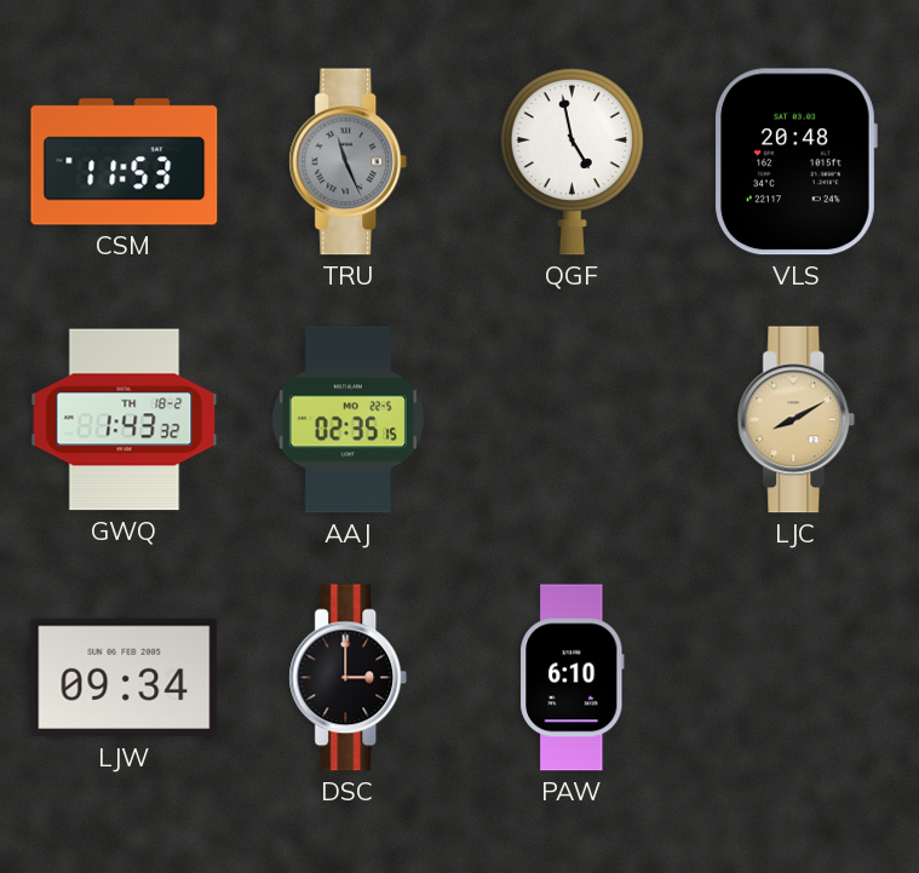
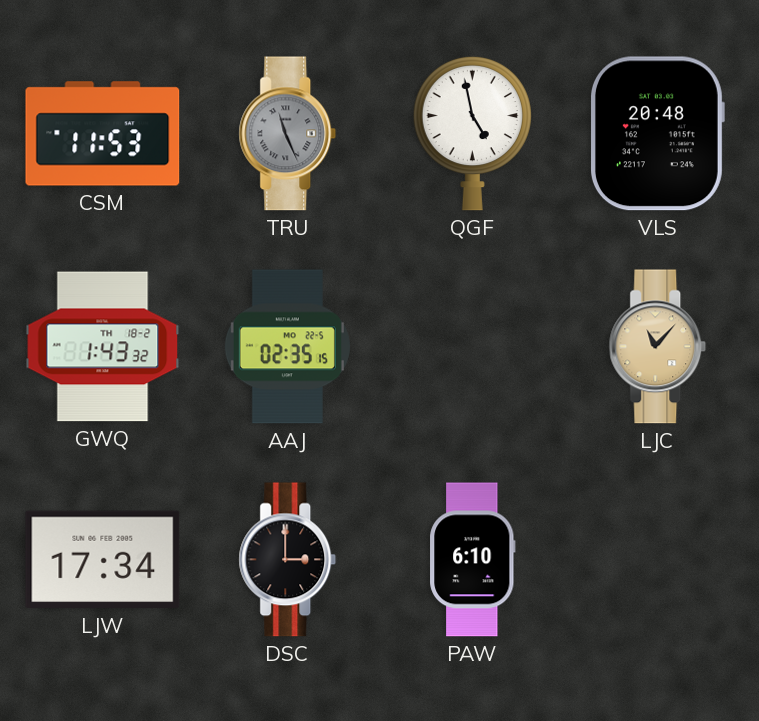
LJC: 8:10 -> 11:07 (658, 347)
LJW: 09:34 -> 17:34 (103, 560)
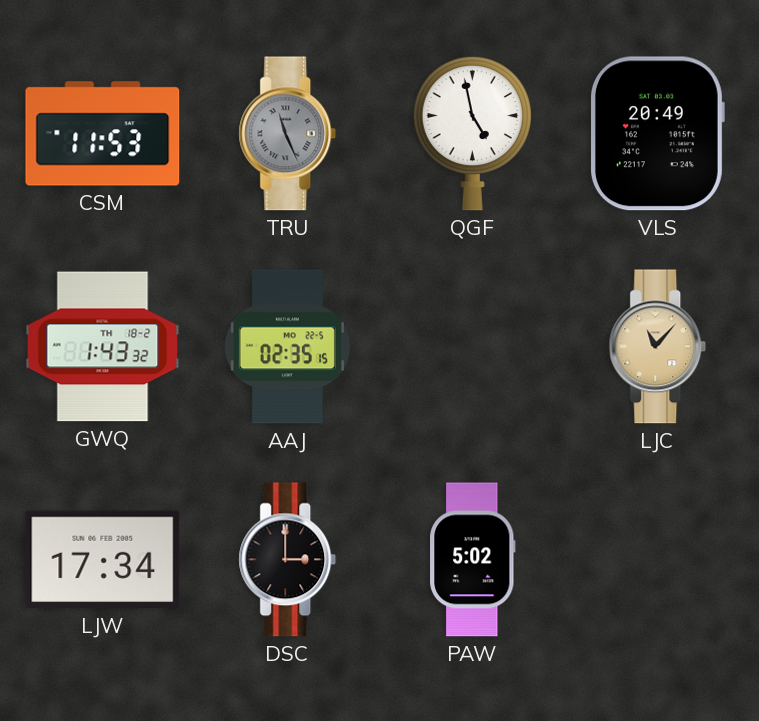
VLS: 20:48 -> 20:49 (658, 134)
PAW: 6:10 -> 5:02 (473, 560)
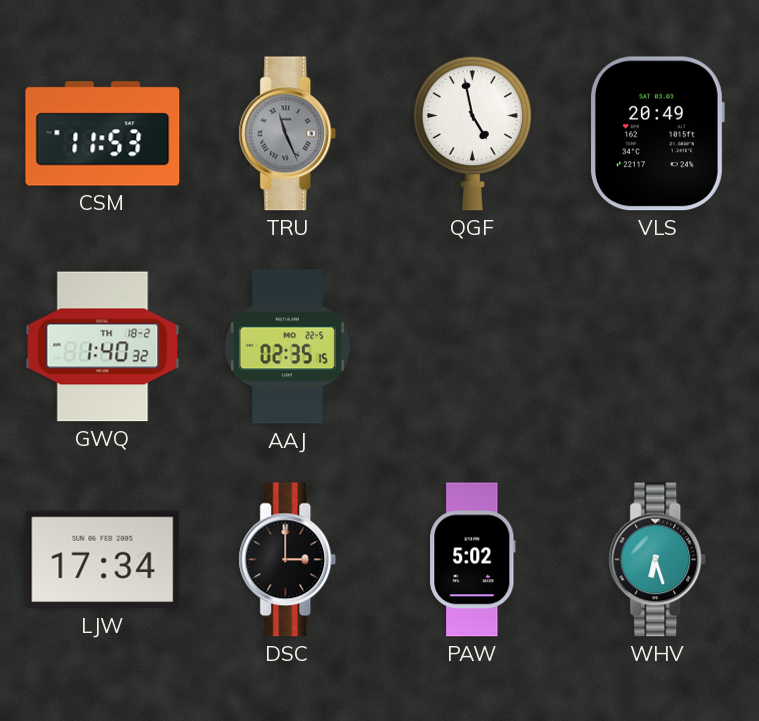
GWQ: 1:43 -> 1:40 (103, 347)
LJC: 11:07 -> none (658, 347)
WHV: none -> 6:27 (658, 560)
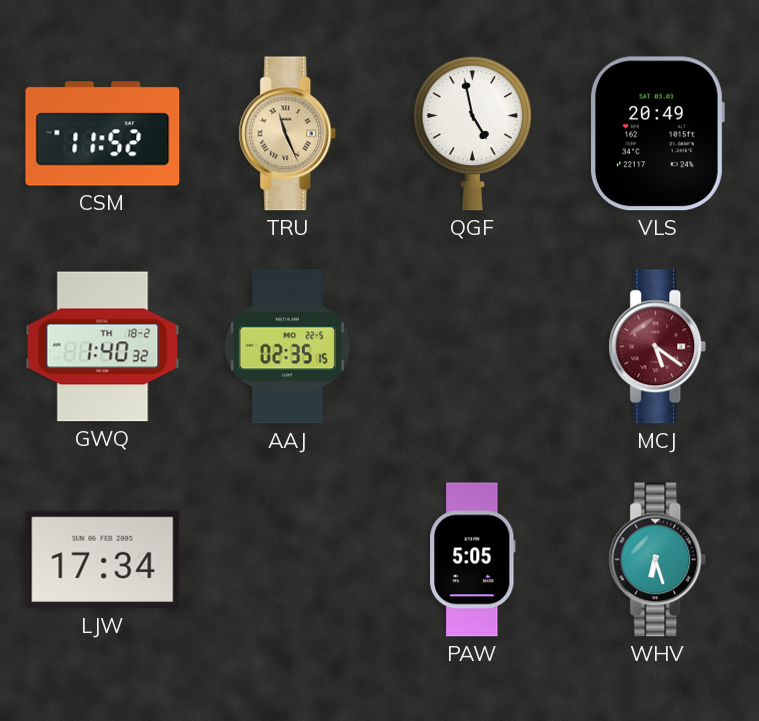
CSM: 11:53 -> 11:52 (103, 134)
TRU dial: grey -> champagne (288, 134)
MCJ: none -> 5:21 (658, 347)
DSC: 3:00 -> none (288, 560)
PAW: 5:02 -> 5:05 (473, 560)
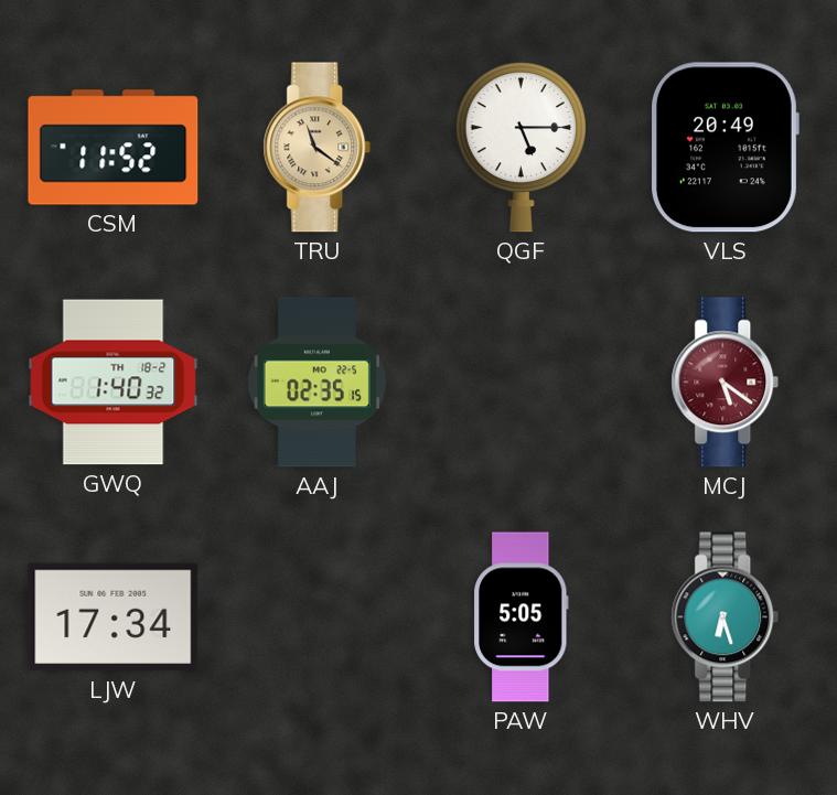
TRU: 11:26 -> 11:21 (318, 148)
QGF: 4:58 -> 5:15 (521, 147)
